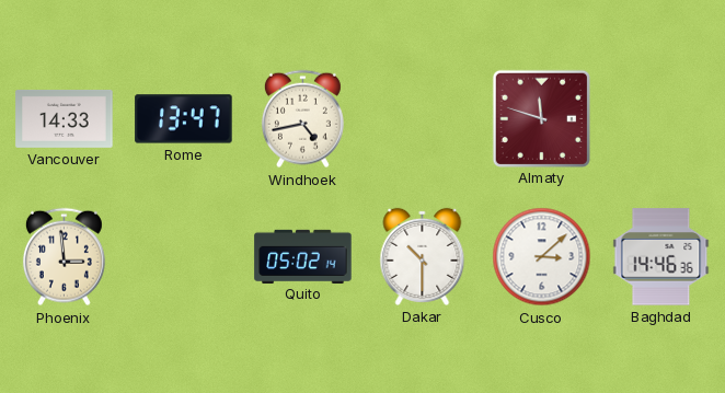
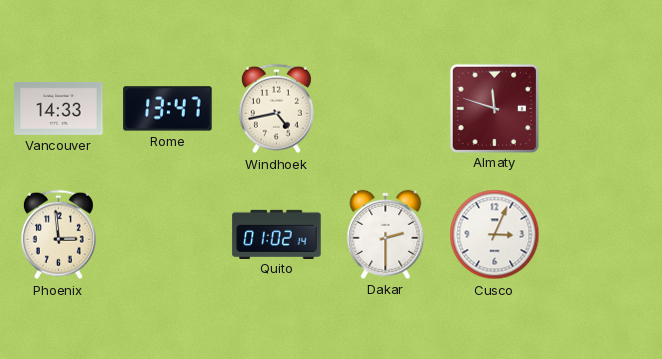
Quito: 05:02 -> 01:02 (277, 234)
Dakar: 10:30 -> 2:30 (386, 234)
Cusco: 3:08 -> 3:04 (495, 235)
Baghdad: 14:46 -> none (661, 257)
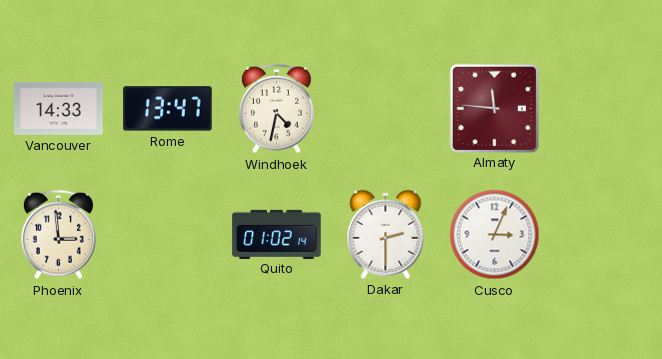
Windhoek: 4:43 -> 4:32 (276, 109)
Almaty: 11:48 -> 11:46 (494, 108)
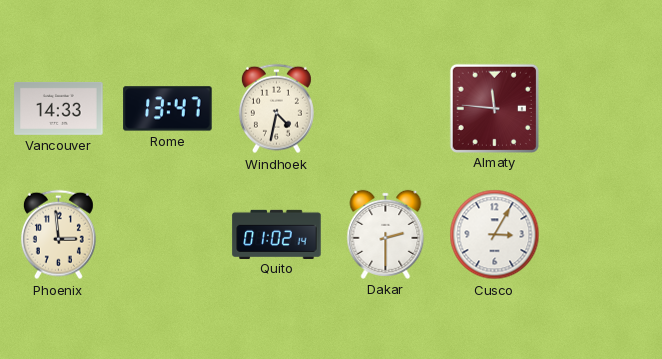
Cusco: 3:04 -> 3:05 (495, 235)
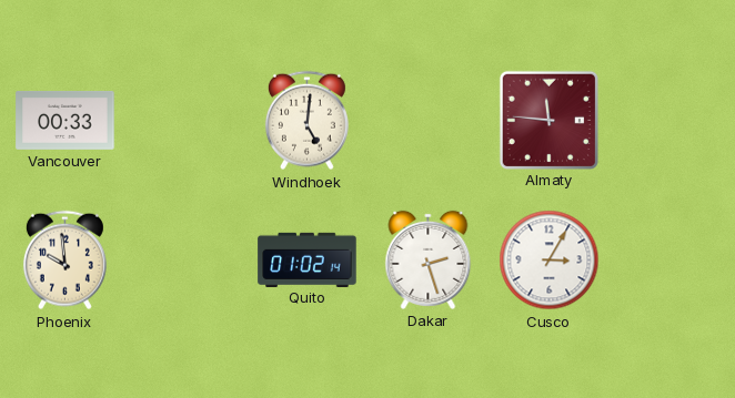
Vancouver: 14:33 -> 00:33 (66, 120)
Rome: 13:47 -> none (168, 109)
Windhoek: 4:32 -> 5:01 (306, 121)
Phoenix: 2:59 -> 9:59 (64, 261)
Dakar: 2:30 -> 2:27 (429, 259)
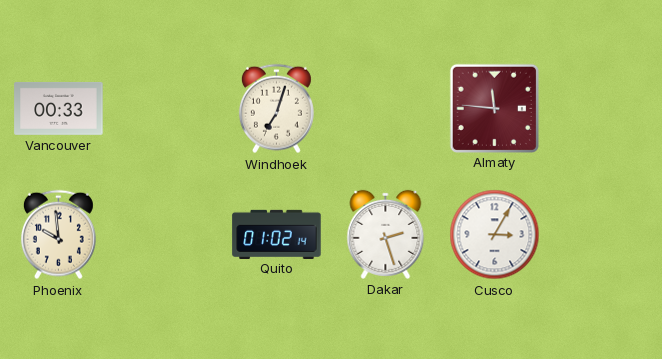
Windhoek: 5:01 -> 7:03 (276, 109)
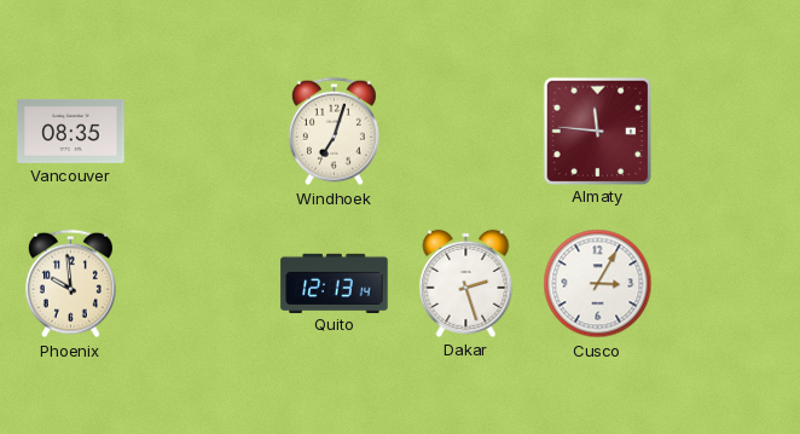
Vancouver: 00:33 -> 08:35 (71, 131)
Quito: 01:02 -> 12:13 (335, 283)
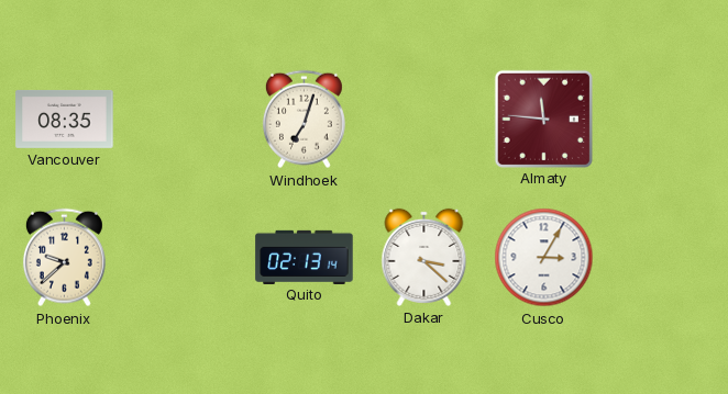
Phoenix: 9:59 -> 9:38 (64, 258)
Quito: 12:13 -> 02:13 (305, 257)
Dakar: 2:27 -> 3:22 (424, 257)
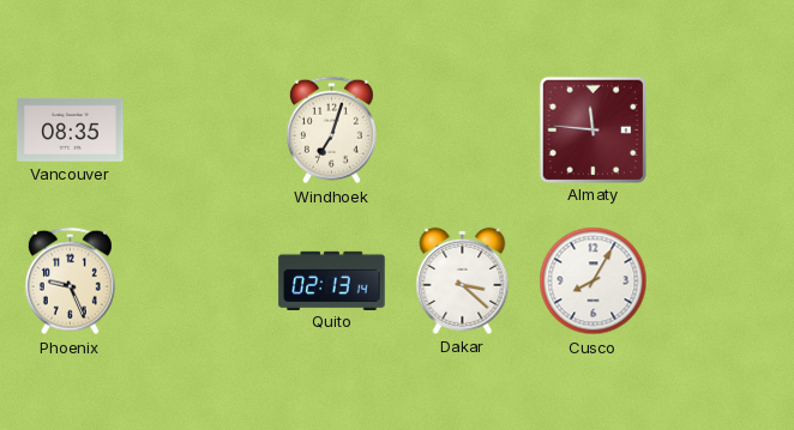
Phoenix: 9:38 -> 9:26 (70, 281)
Cusco: 3:05 -> 8:05 (594, 281)
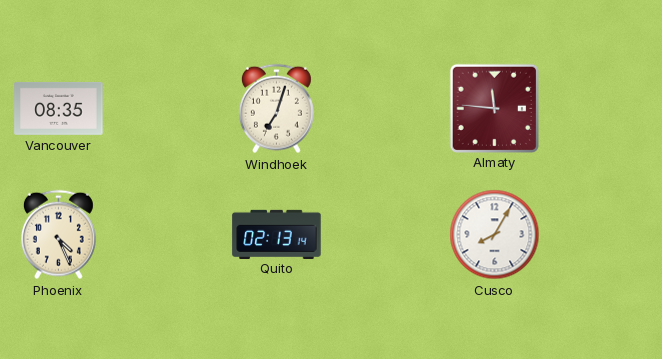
Phoenix: 9:26 -> 4:26 (58, 235)
Dakar: 3:22 -> none (463, 280)
